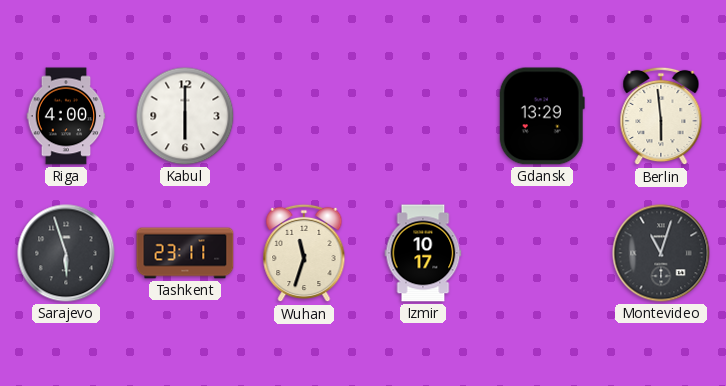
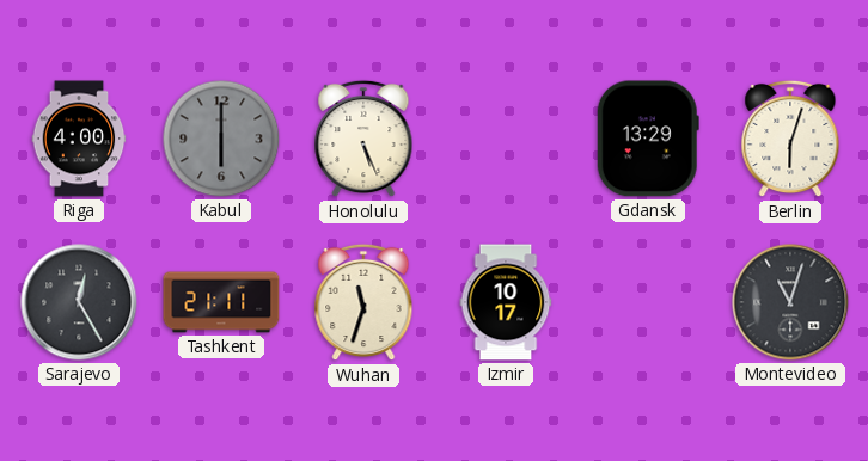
Kabul dial: white -> grey (221, 139)
Honolulu: none -> 5:26 (363, 139)
Berlin: 5:59 -> 6:03 (790, 139)
Sarajevo: 5:57 -> 12:25 (79, 302)
Tashkent: 23:11 -> 21:11 (221, 302)
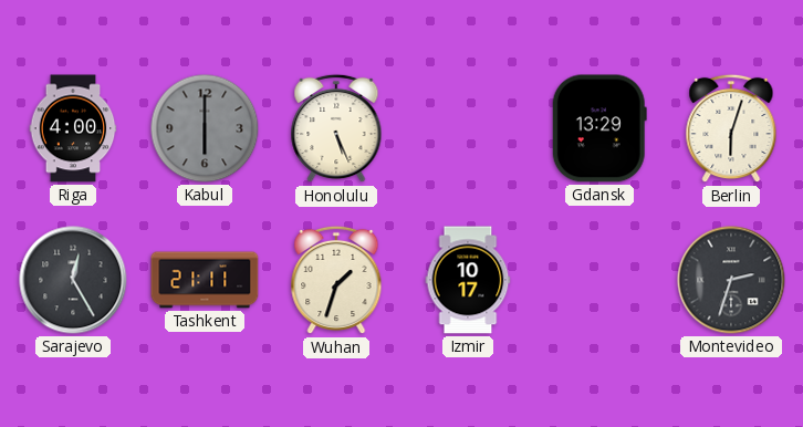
Wuhan: 11:33 -> 1:33 (336, 280)
Montevideo: 11:03 -> 2:33 (731, 280)
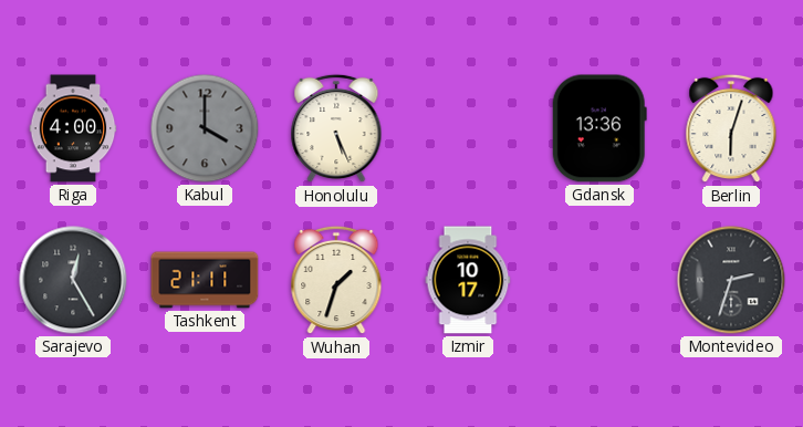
Kabul: 6:00 -> 4:00 (205, 128)
Gdansk: 13:29 -> 13:36 (599, 128)
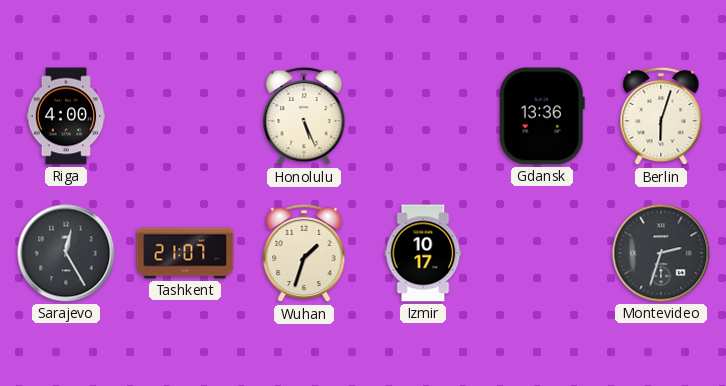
Kabul: 4:00 -> none (205, 128)
Tashkent: 21:11 -> 21:07 (185, 253)
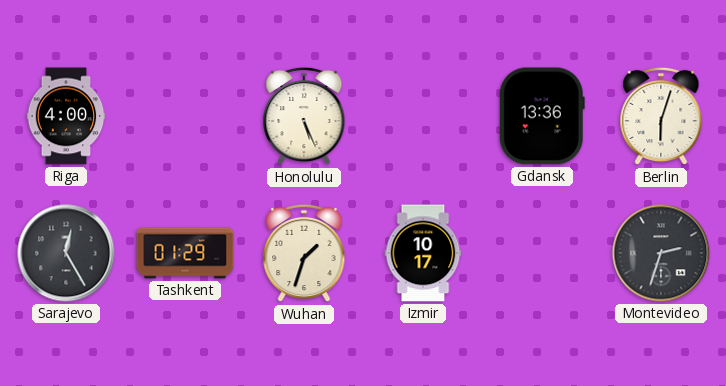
Tashkent: 21:07 -> 01:29 (185, 253)
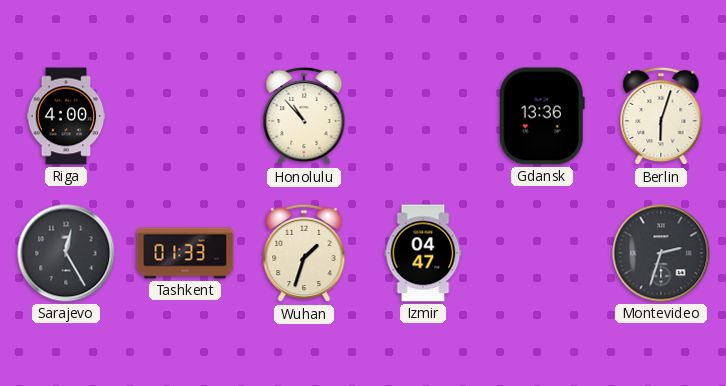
Honolulu: 5:26 -> 10:53 (304, 116)
Tashkent: 01:29 -> 01:33 (185, 253)
Izmir: 10:17 -> 04:47 (423, 253)
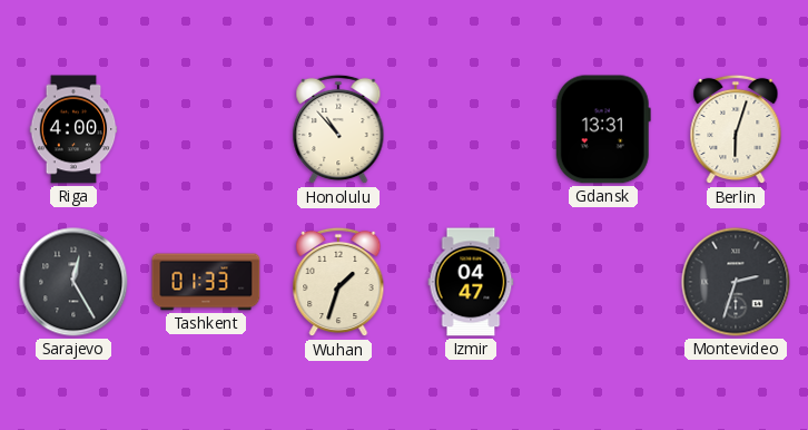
Gdansk: 13:36 -> 13:31 (603, 129)
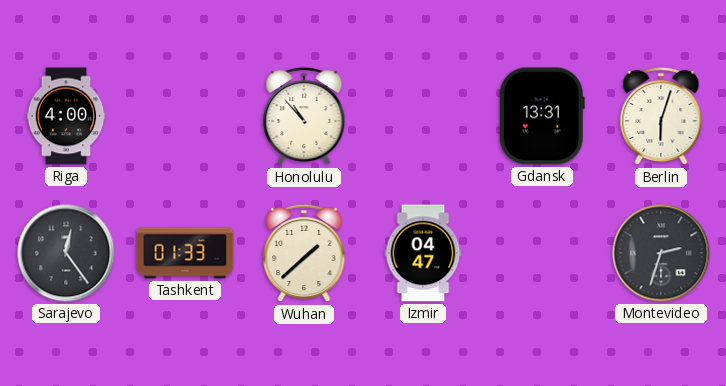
Sarajevo: 12:25 -> 12:24 (66, 253)
Wuhan: 1:33 -> 1:38 (304, 253)
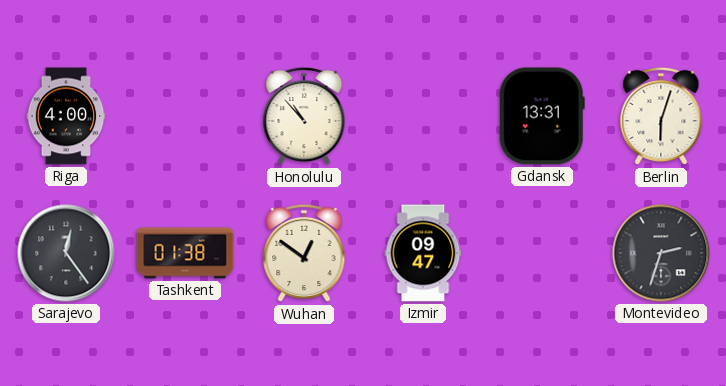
Tashkent: 01:33 -> 01:38 (185, 253)
Wuhan: 1:38 -> 12:51 (304, 253)
Izmir: 04:47 -> 09:47 (423, 253)
